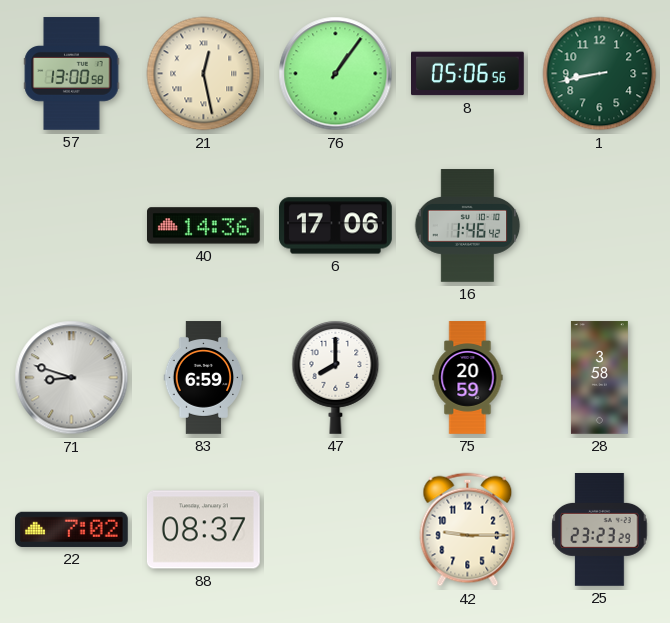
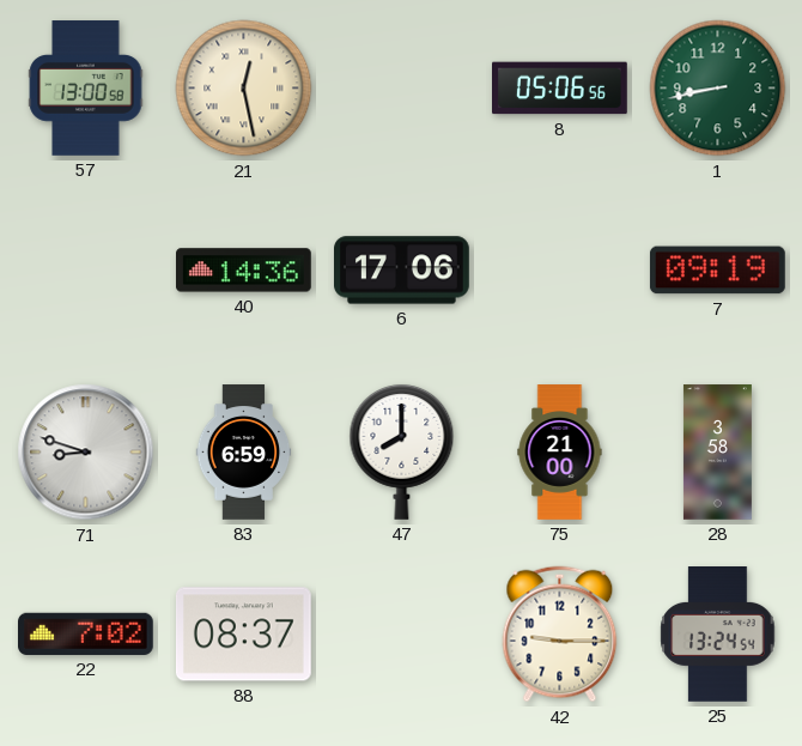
76: 1:06 -> none (336, 74)
16: 1:46 -> none (468, 226)
7: none -> 09:19 (717, 271)
75: 20:59 -> 21:00 (560, 453)
25: 23:23 -> 13:24 (718, 635)
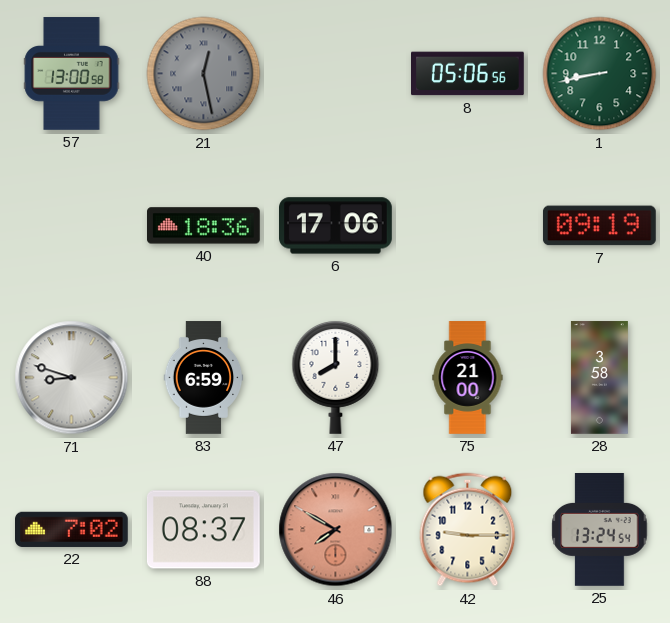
21 dial: cream -> grey (204, 74)
40: 14:36 -> 18:36 (204, 226)
46: none -> 7:50 (336, 530)
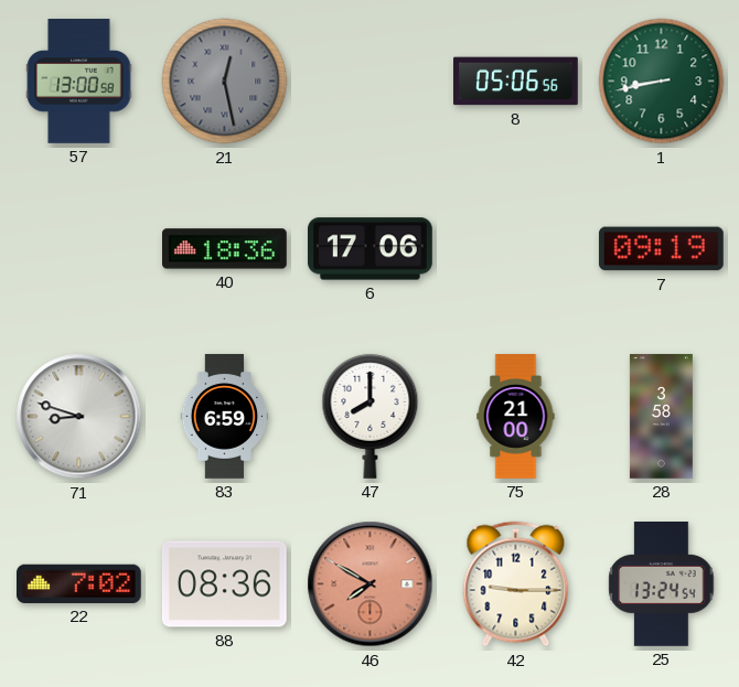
88: 08:37 -> 08:36 (224, 584)
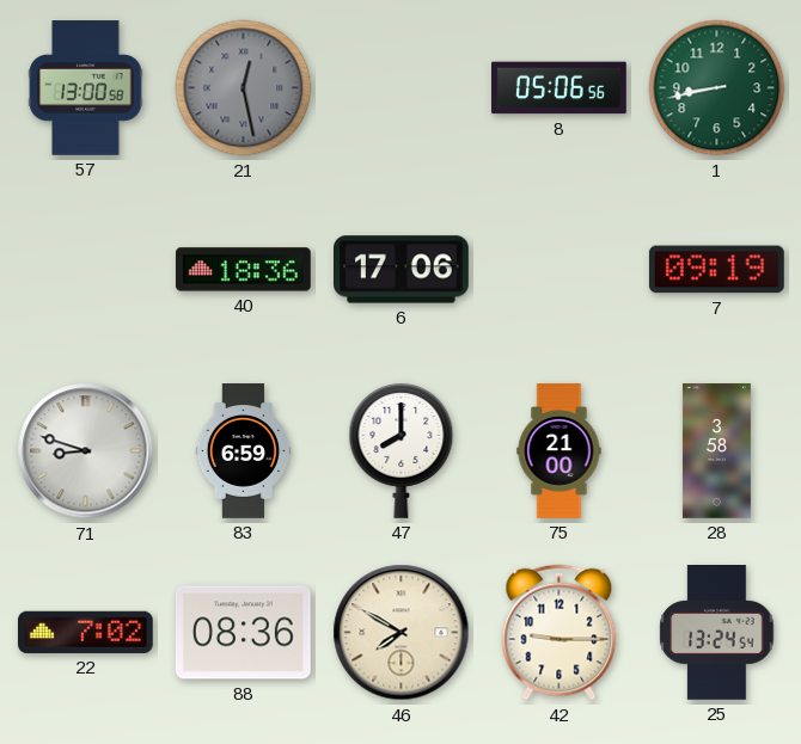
46 dial: salmon -> cream (402, 633)
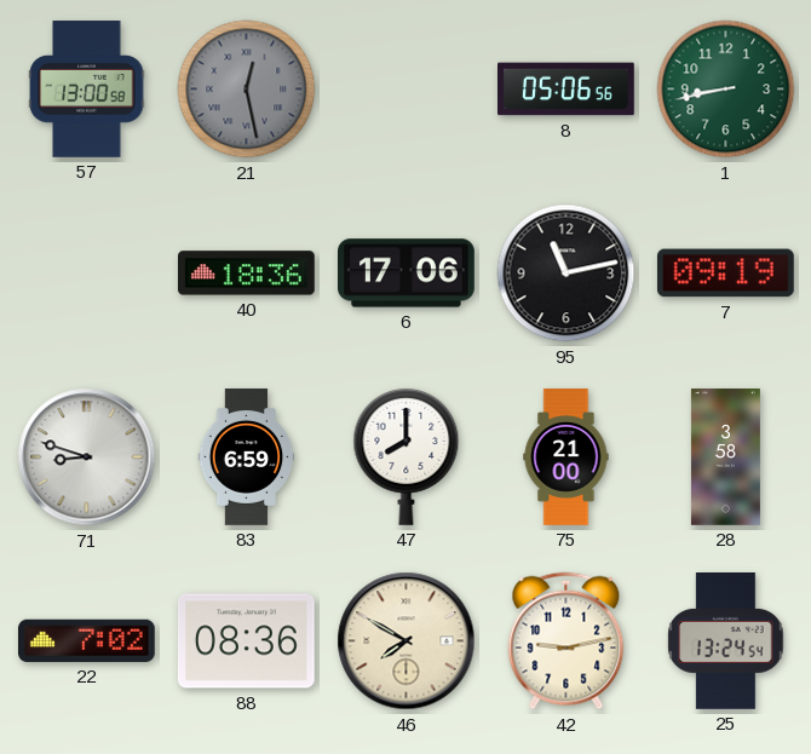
95: none -> 11:13 (566, 274)
42: 9:15 -> 9:13 (566, 641)
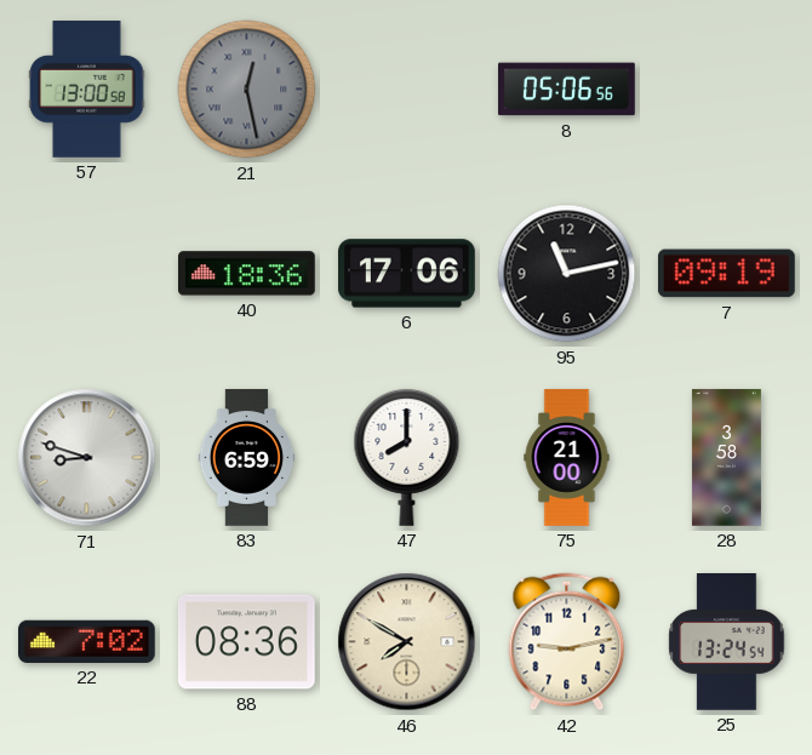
1: 8:43 -> none (726, 90)
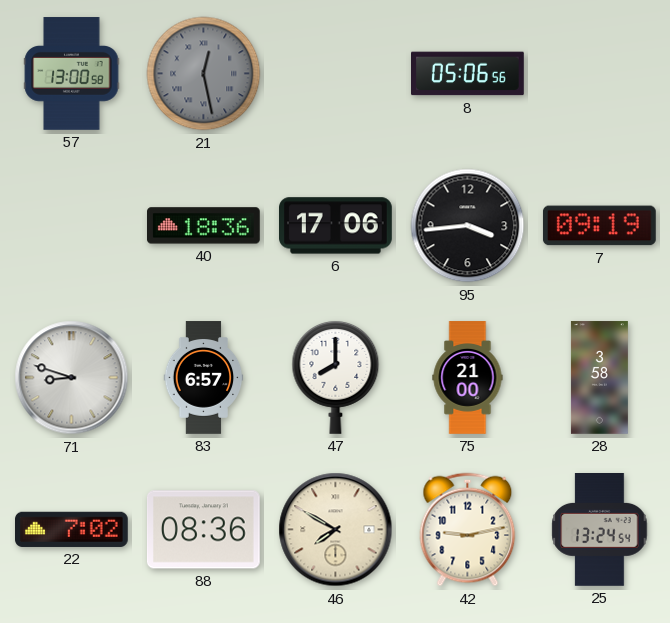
95: 11:13 -> 3:44 (468, 226)
83: 6:59 -> 6:57 (204, 378)
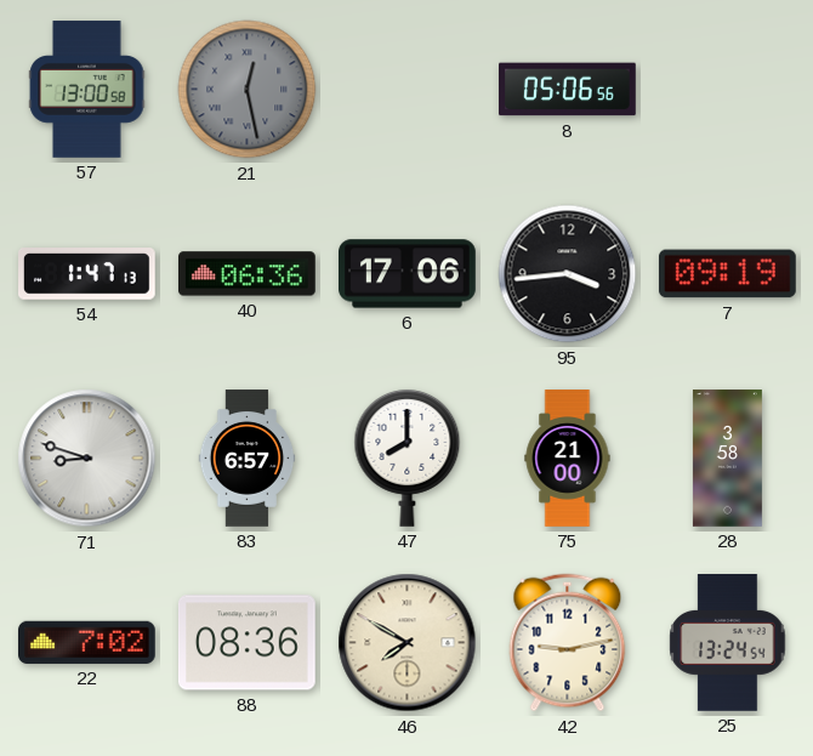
54: none -> 1:47 (87, 274)
40: 18:36 -> 06:36 (248, 274)
